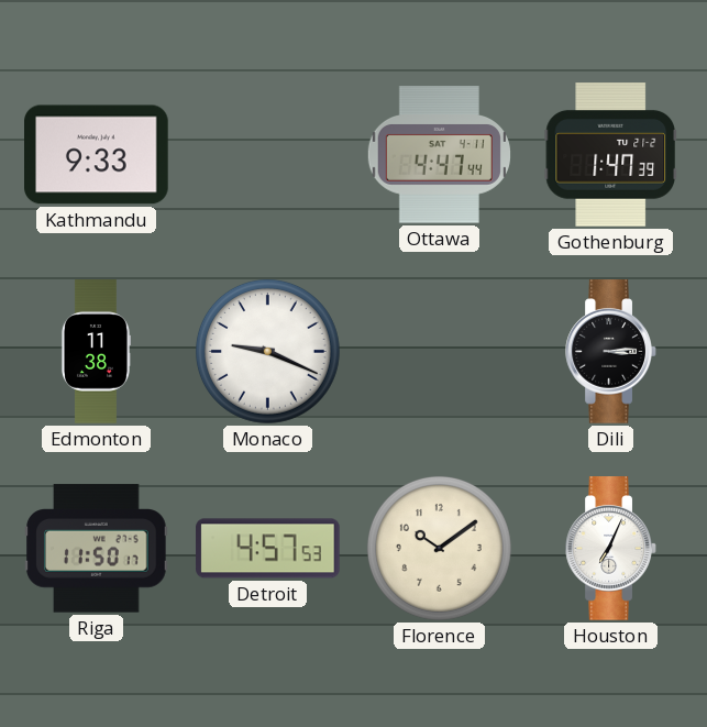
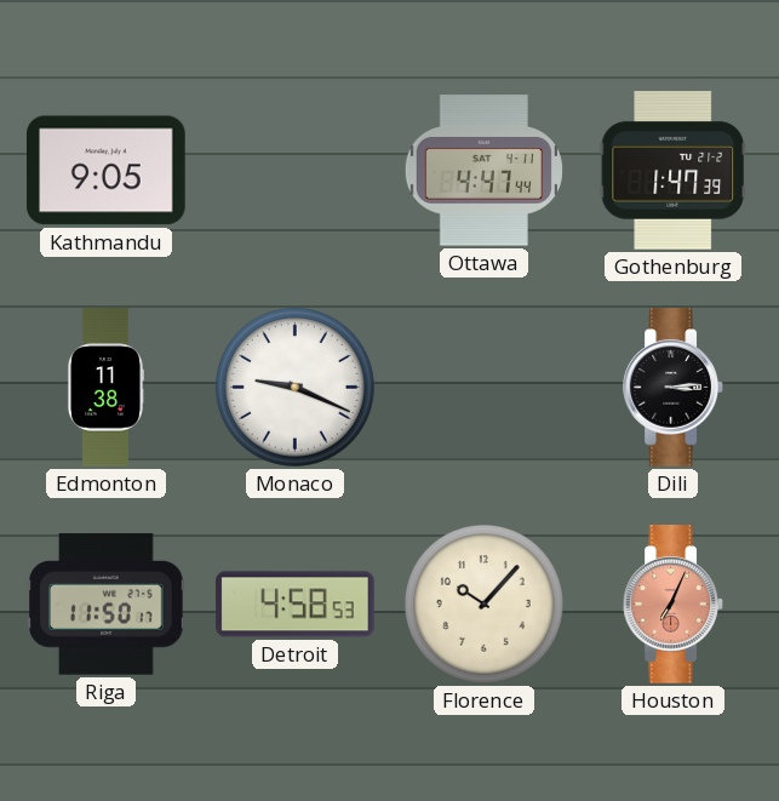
Kathmandu: 9:33 -> 9:05 (107, 171)
Detroit: 4:57 -> 4:58 (296, 605)
Florence: 10:09 -> 10:07 (483, 603)
Houston dial: white -> salmon (674, 605)
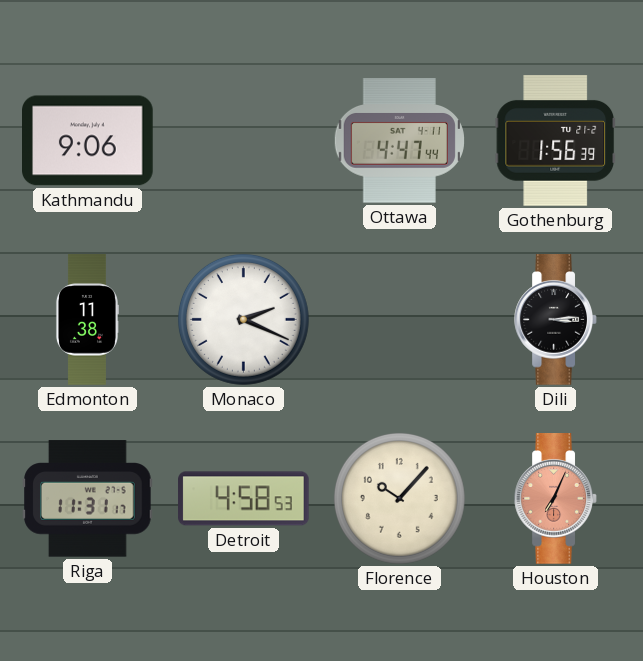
Kathmandu: 9:05 -> 9:06 (88, 141)
Gothenburg: 1:47 -> 1:56 (556, 141)
Monaco: 9:19 -> 2:19 (243, 319)
Riga: 11:50 -> 11:31 (88, 499)
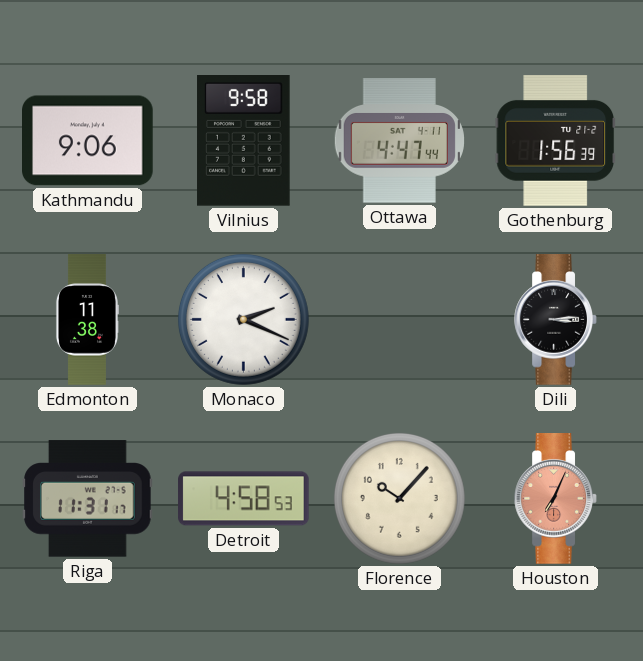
Vilnius: none -> 9:58 (244, 141)
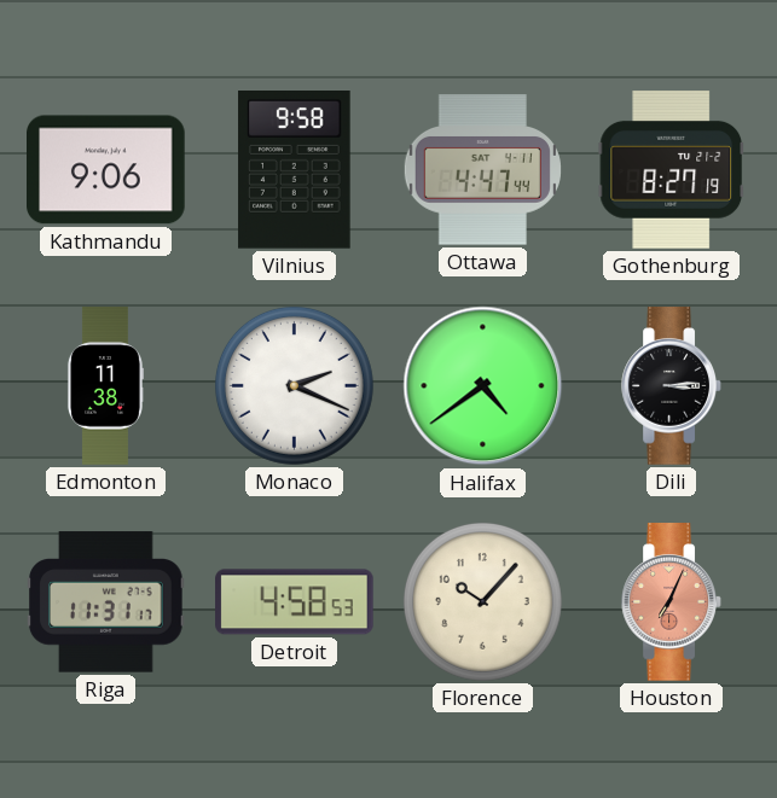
Gothenburg: 1:56 -> 8:27 (672, 170)
Halifax: none -> 4:39 (483, 386)
